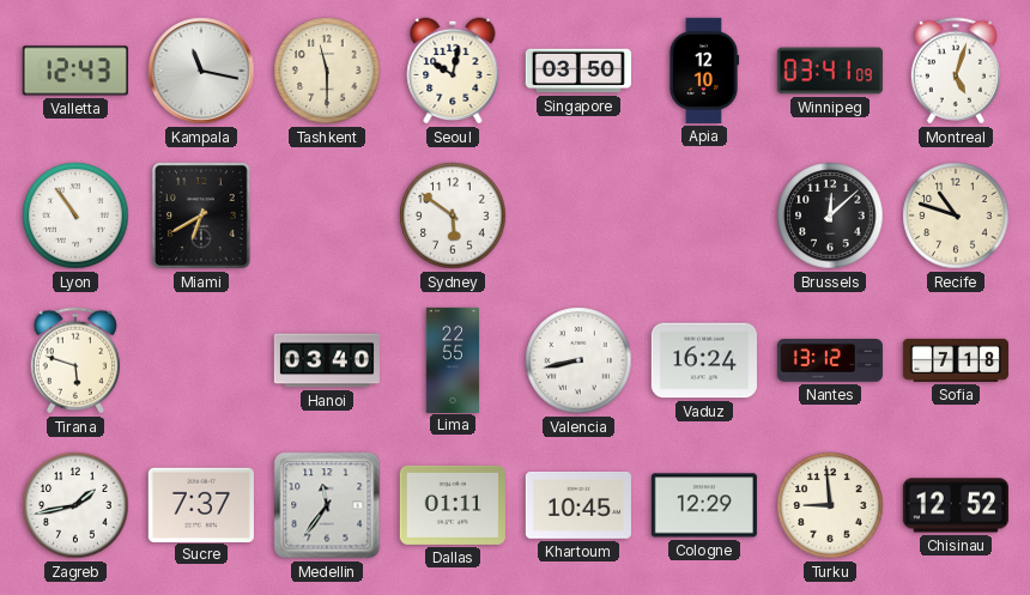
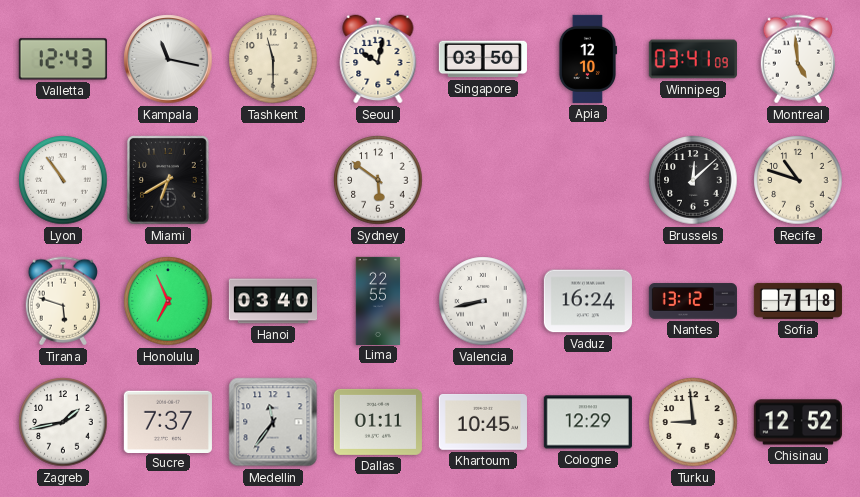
Montreal: 5:03 -> 4:59 (798, 59)
Honolulu: none -> 6:56 (168, 301)
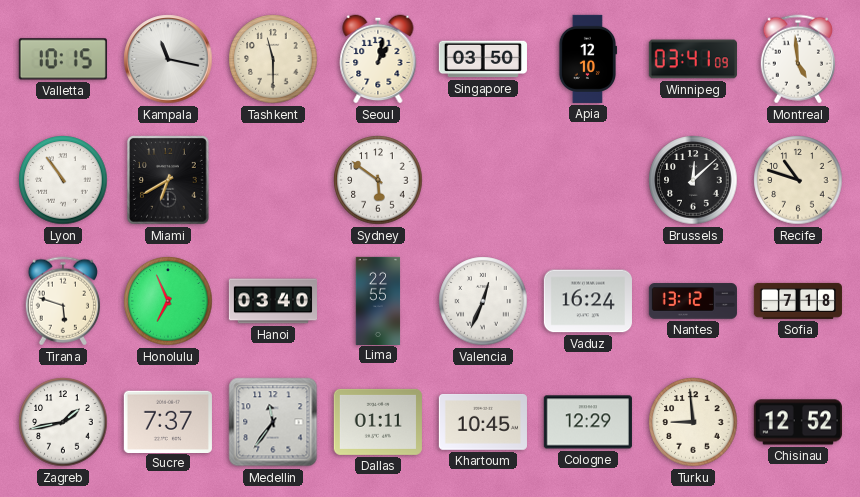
Valletta: 12:43 -> 10:15 (63, 59)
Seoul: 10:02 -> 1:02 (378, 59)
Valencia: 8:43 -> 12:34 (483, 301)
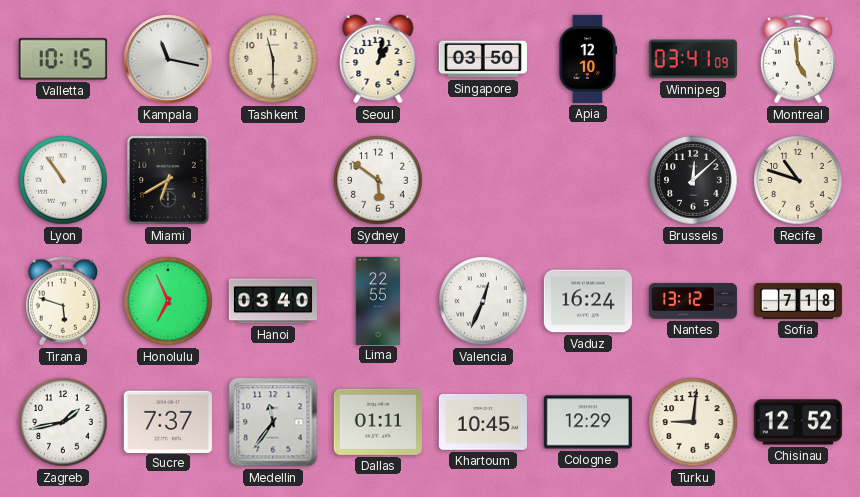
Turku: 8:59 -> 9:01 (693, 422)
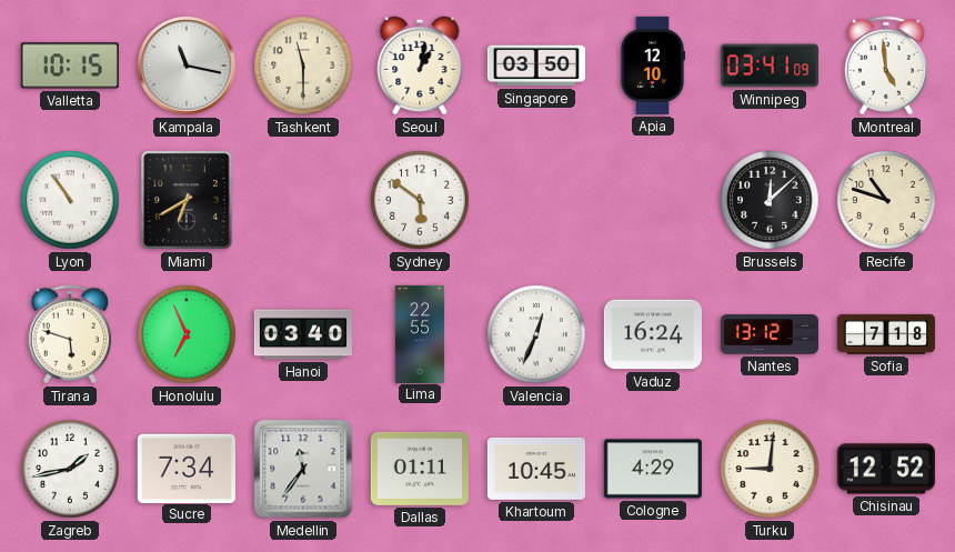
Sucre: 7:37 -> 7:34 (187, 468)
Cologne: 12:29 -> 4:29 (653, 469)
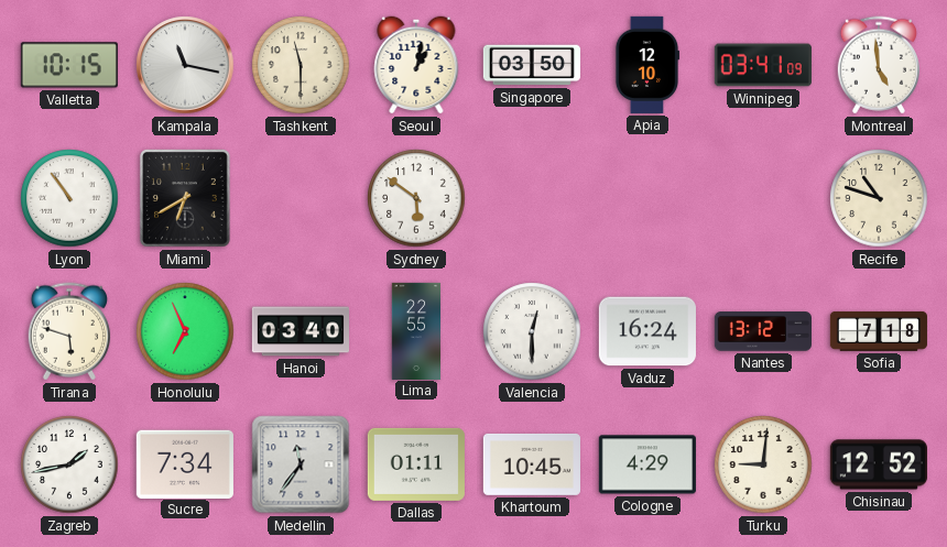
Brussels: 12:08 -> none (770, 200)
Valencia: 12:34 -> 12:30 (532, 331)
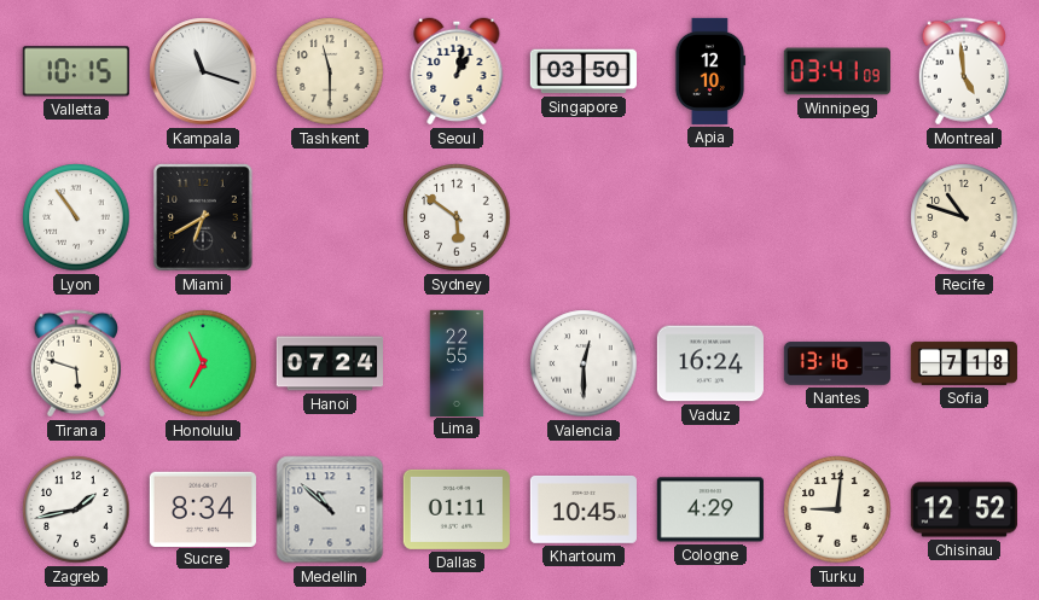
Kampala: 11:17 -> 11:18 (203, 71)
Hanoi: 03:40 -> 07:24 (329, 363)
Nantes: 13:12 -> 13:16 (837, 363)
Sucre: 7:34 -> 8:34 (203, 508)
Medellin: 11:36 -> 10:52 (330, 509)
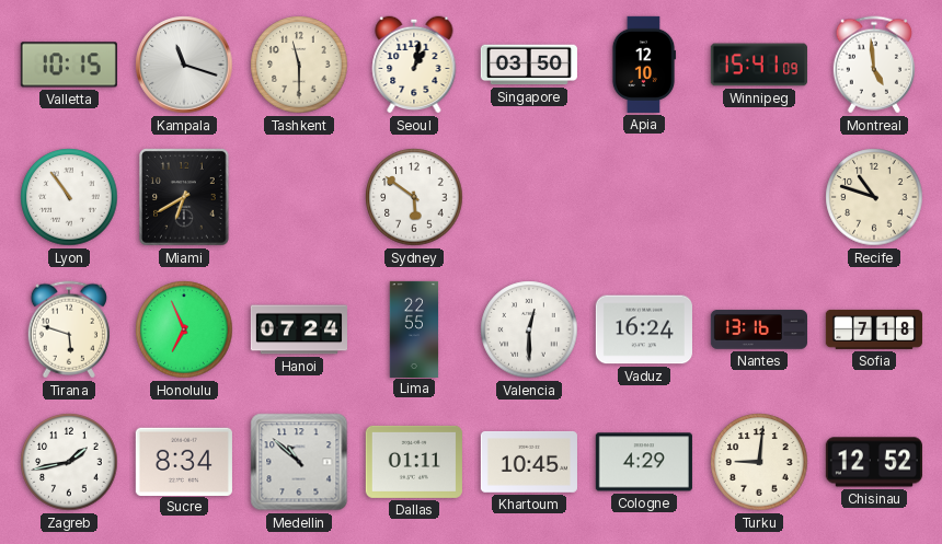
Winnipeg: 03:41 -> 15:41 (759, 65)
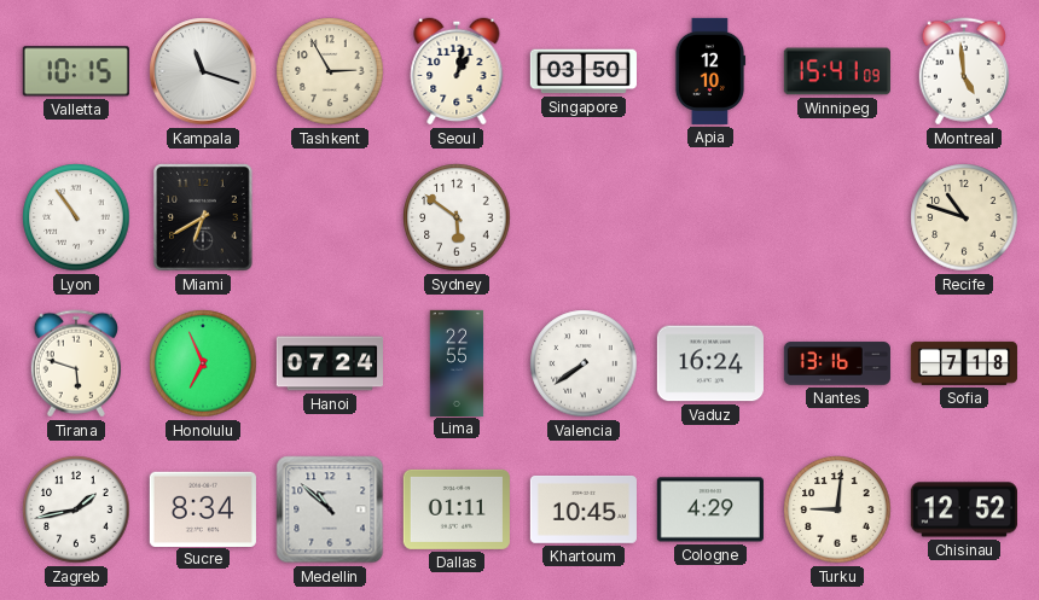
Tashkent: 11:30 -> 2:55 (330, 71)
Valencia: 12:30 -> 7:39 (584, 363)
